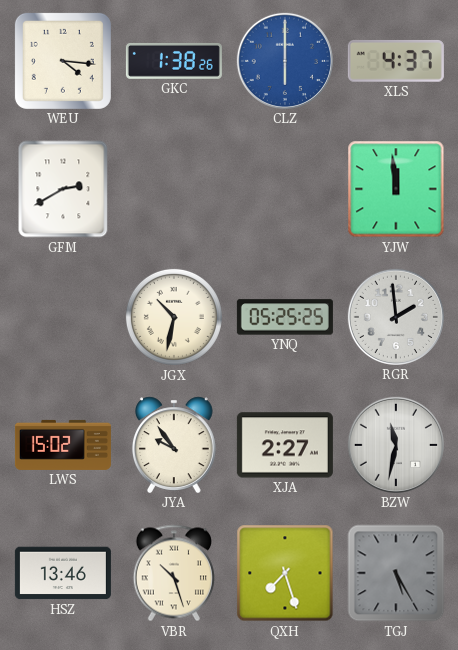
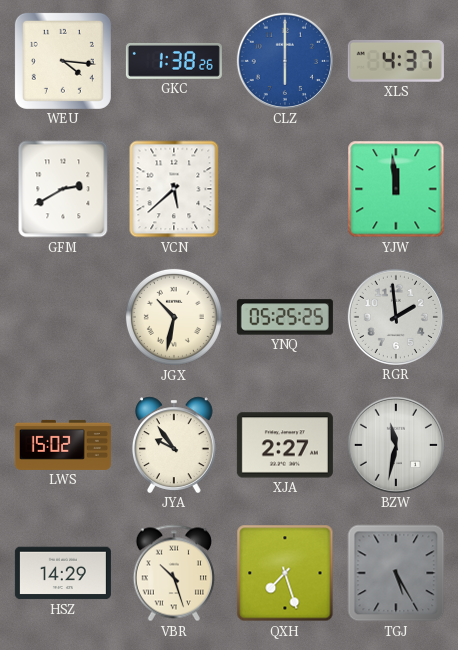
VCN: none -> 5:38 (174, 189)
HSZ: 13:46 -> 14:29 (63, 573)
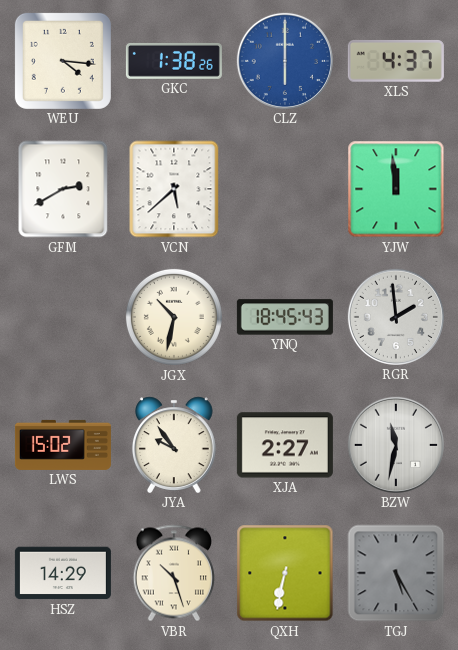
YNQ: 05:25 -> 18:45 (285, 317)
QXH: 7:27 -> 6:32 (285, 573)
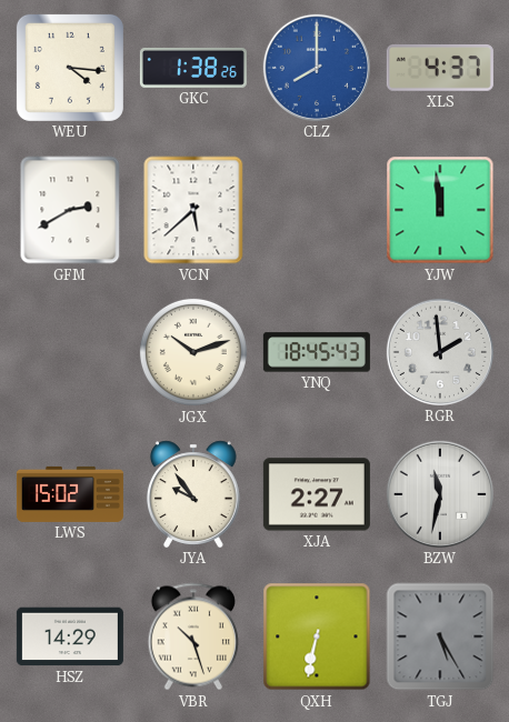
CLZ: 6:00 -> 8:00 (317, 68)
JGX: 10:32 -> 10:12 (193, 352)
